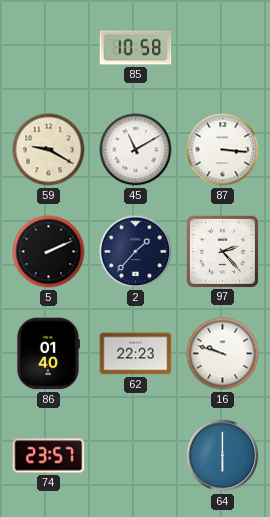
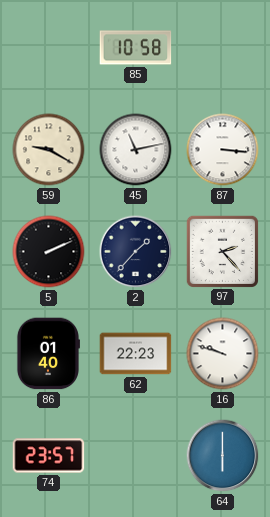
45: 11:10 -> 11:13 (136, 150)
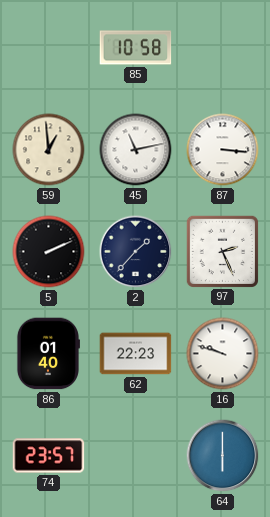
59: 9:20 -> 12:59 (49, 150)
97: 2:23 -> 2:26 (222, 251)
